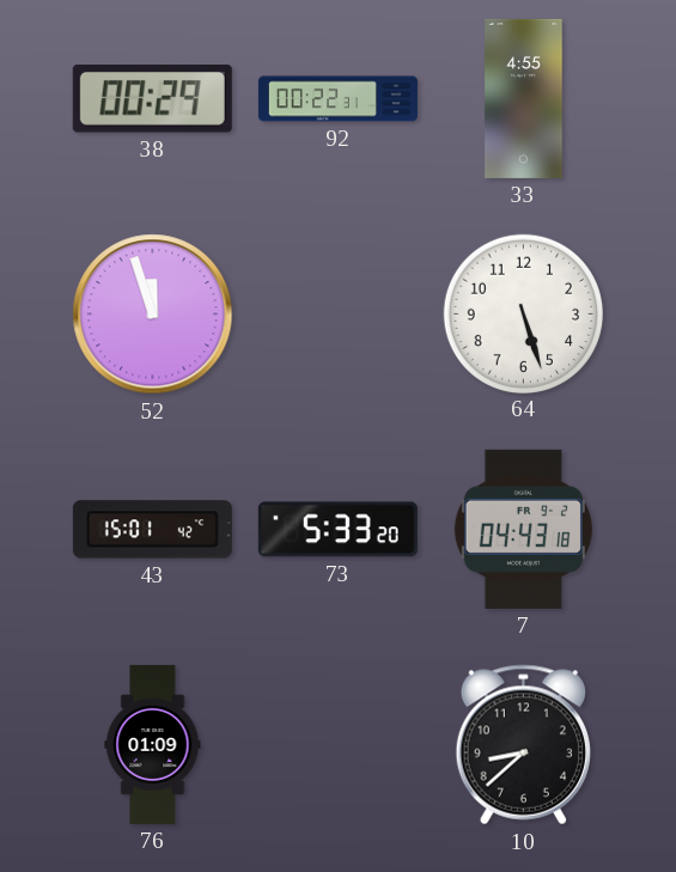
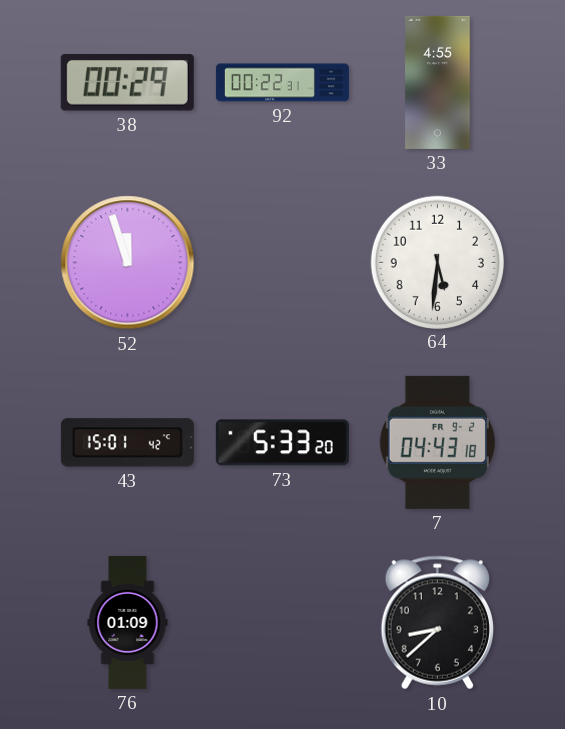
64: 5:27 -> 5:31 (437, 262)
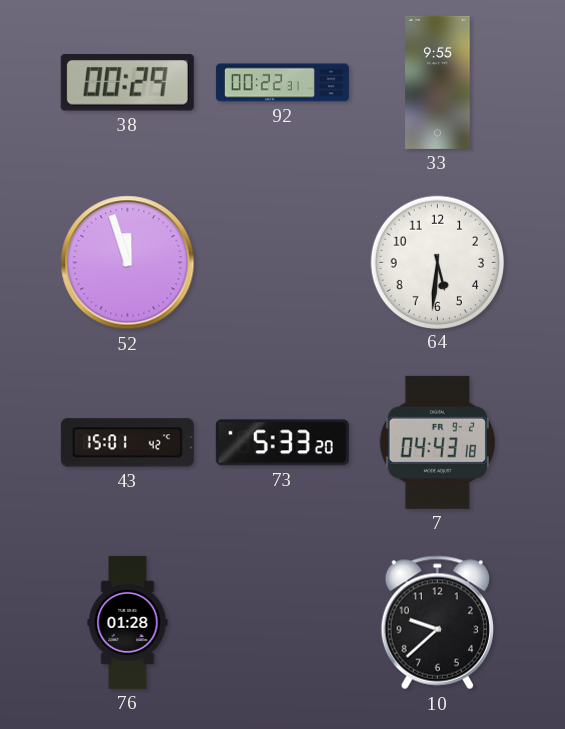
33: 4:55 -> 9:55 (438, 82)
76: 01:09 -> 01:28 (128, 622)
10: 8:38 -> 9:38 (437, 623)
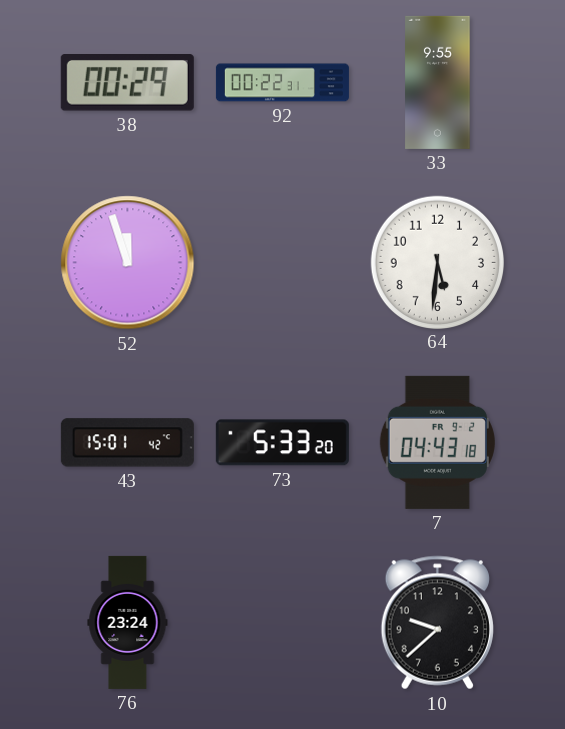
76: 01:28 -> 23:24 (128, 622)
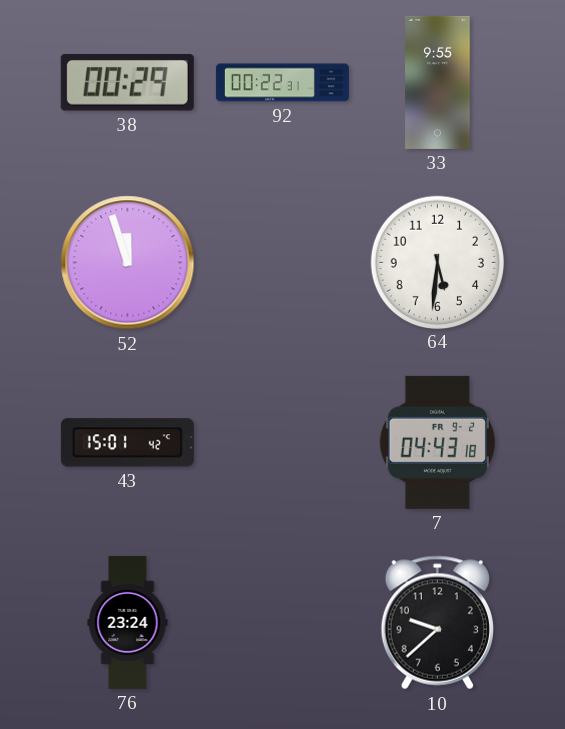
73: 5:33 -> none (282, 443)
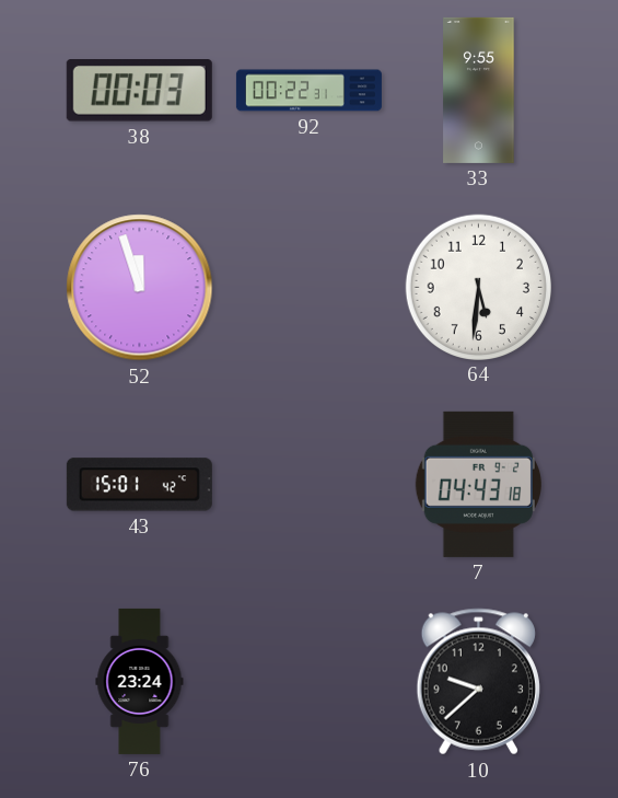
38: 00:29 -> 00:03 (139, 91)
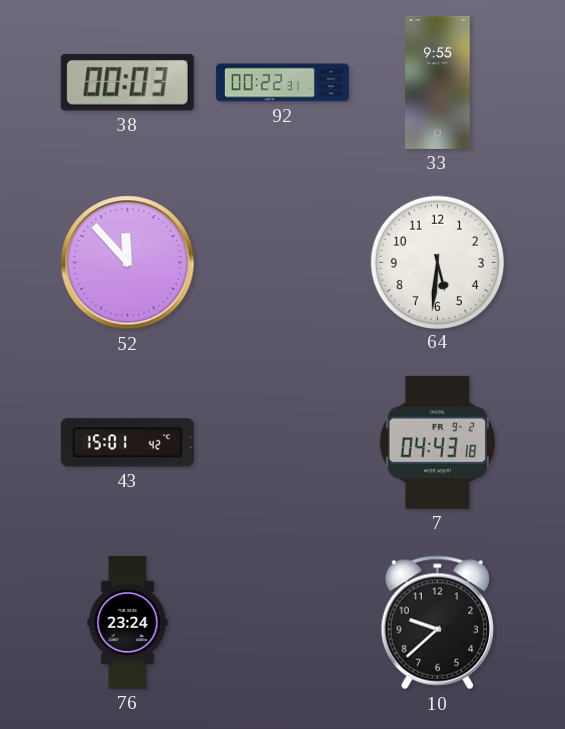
52: 11:57 -> 11:53 (128, 263)
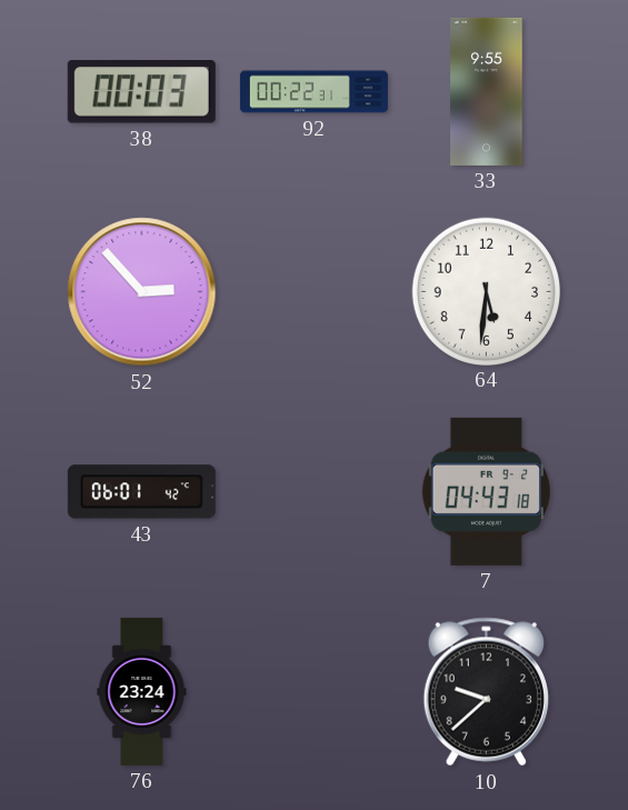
52: 11:53 -> 2:53 (142, 292)
43: 15:01 -> 06:01 (141, 492)
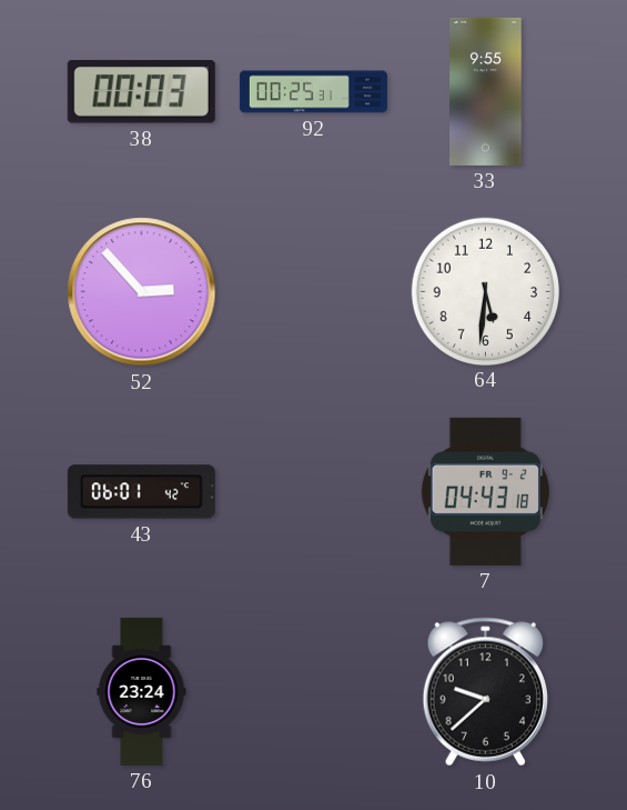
92: 00:22 -> 00:25 (313, 92)
